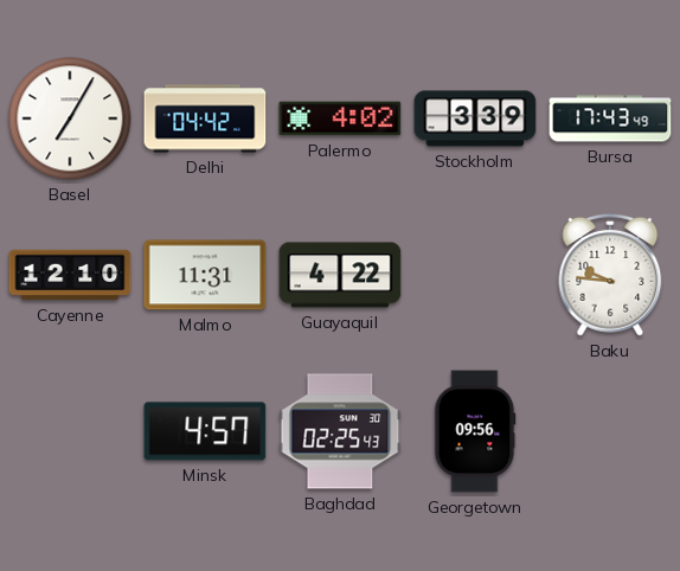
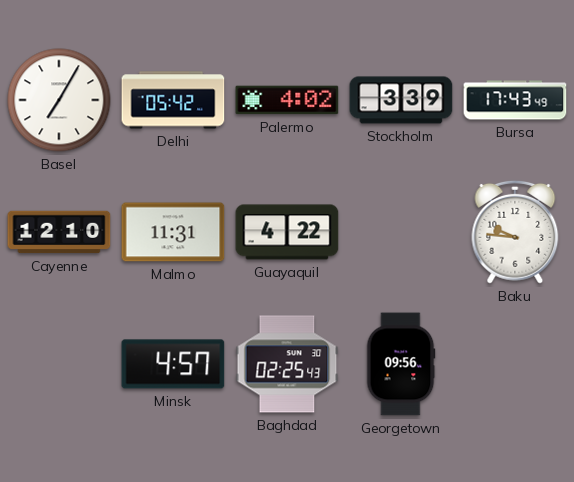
Delhi: 04:42 -> 05:42 (173, 100)
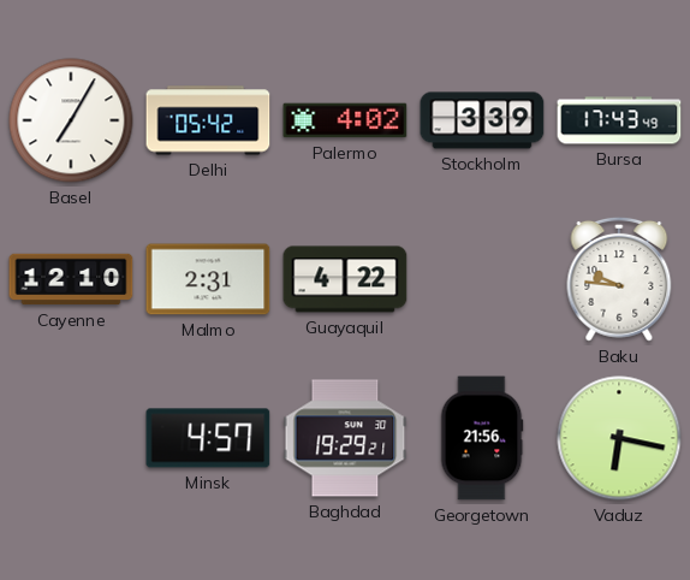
Malmo: 11:31 -> 2:31 (208, 279)
Baghdad: 02:25 -> 19:29 (345, 438)
Georgetown: 09:56 -> 21:56 (482, 438)
Vaduz: none -> 6:17 (619, 438)
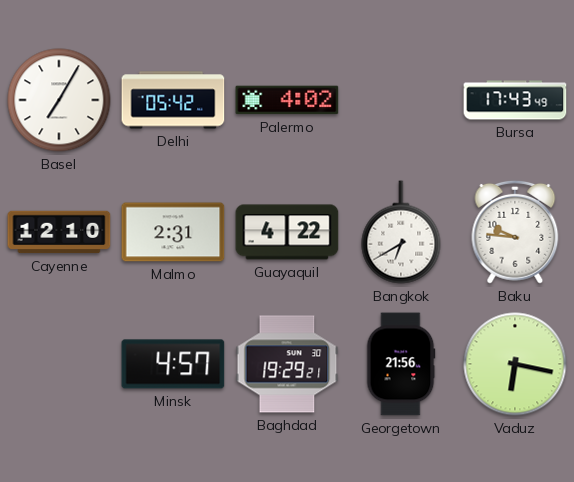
Stockholm: 3:39 -> none (482, 120)
Bangkok: none -> 6:40 (401, 232)
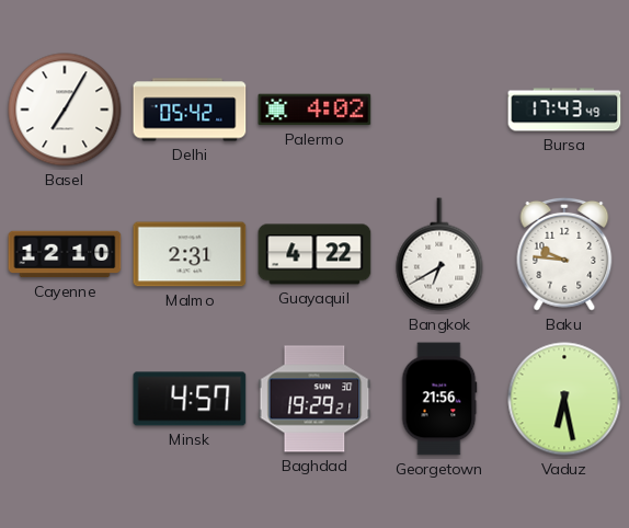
Vaduz: 6:17 -> 6:28 (564, 399)
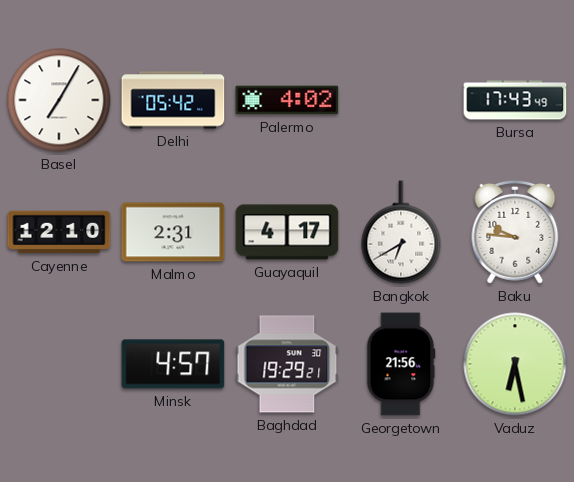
Guayaquil: 4:22 -> 4:17 (287, 232)
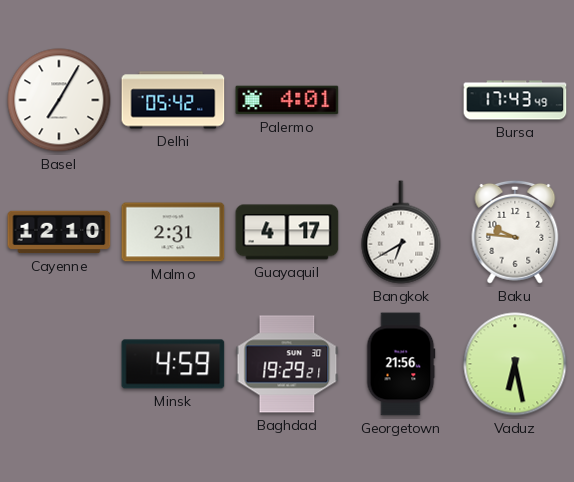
Palermo: 4:02 -> 4:01 (287, 100)
Minsk: 4:57 -> 4:59 (173, 364)
